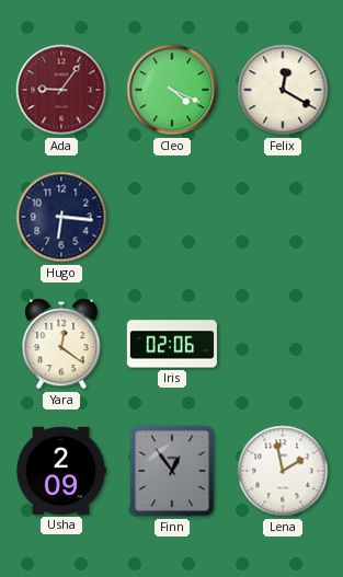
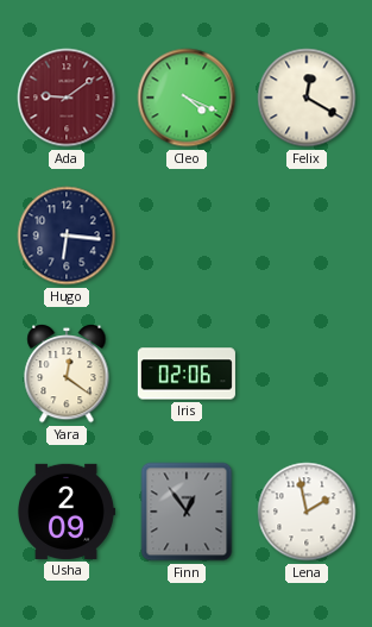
Ada: 9:06 -> 9:09 (67, 98)
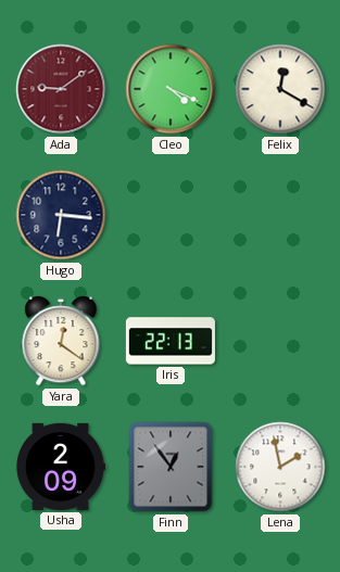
Iris: 02:06 -> 22:13 (171, 341)
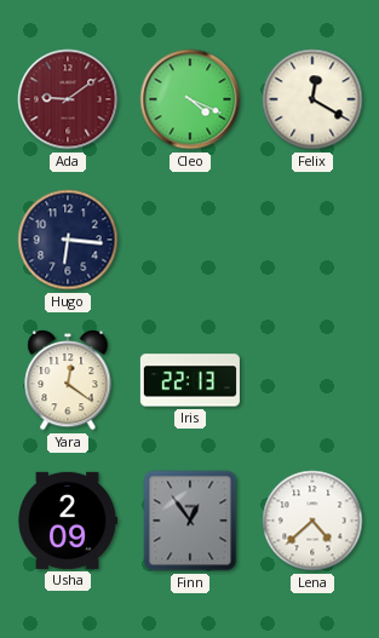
Lena: 1:58 -> 4:38 (312, 521)
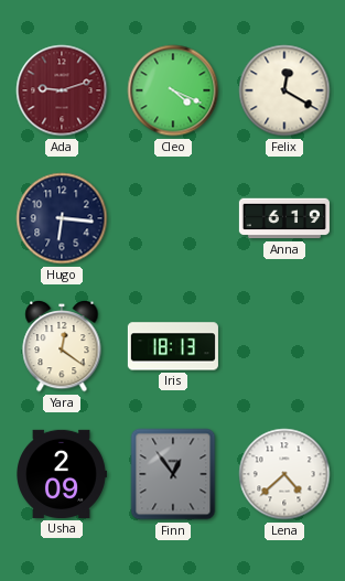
Ada: 9:09 -> 9:12 (62, 90)
Anna: none -> 6:19 (284, 218)
Iris: 22:13 -> 18:13 (173, 346)
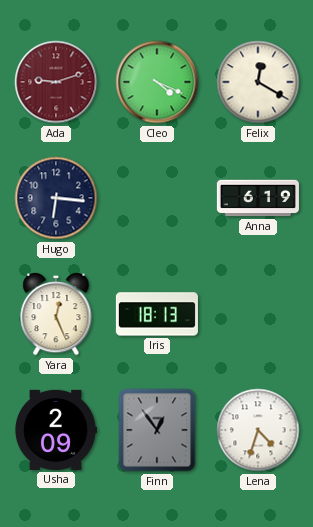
Yara: 12:21 -> 12:26 (56, 314)
Lena: 4:38 -> 4:33 (258, 430)
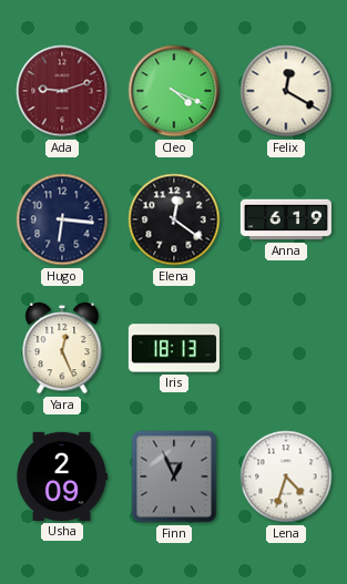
Elena: none -> 12:21 (174, 219)
Finn: 12:54 -> 12:56 (174, 477)
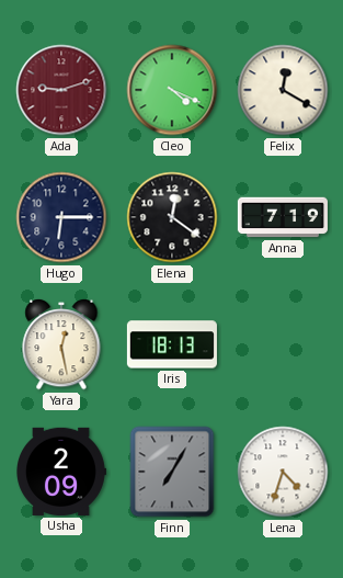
Hugo: 6:16 -> 6:15 (61, 217)
Anna: 6:19 -> 7:19 (283, 217)
Yara: 12:26 -> 12:28 (61, 344)
Finn: 12:56 -> 7:05 (172, 472)
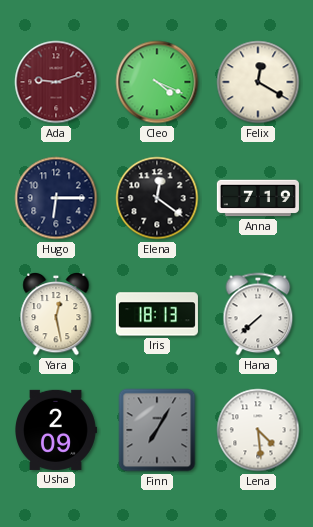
Hana: none -> 7:38 (258, 314)
Lena: 4:33 -> 4:29 (258, 430)
